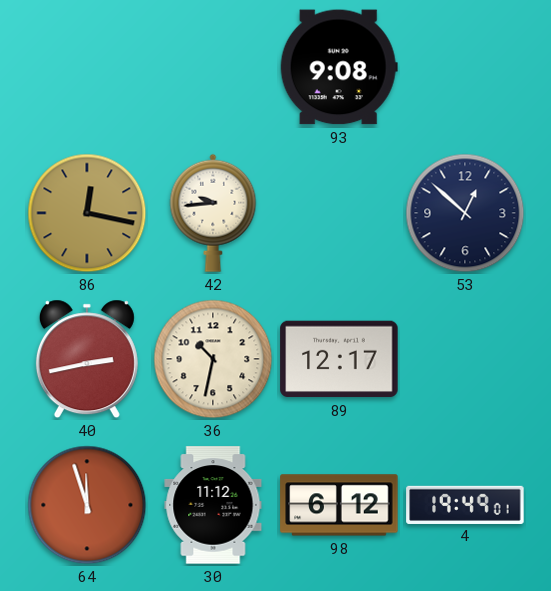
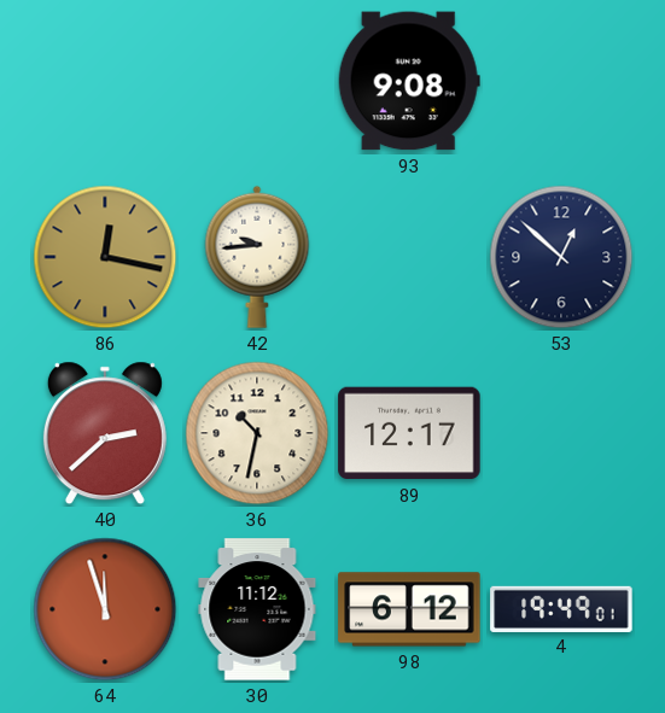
40: 2:43 -> 2:38 (105, 433)
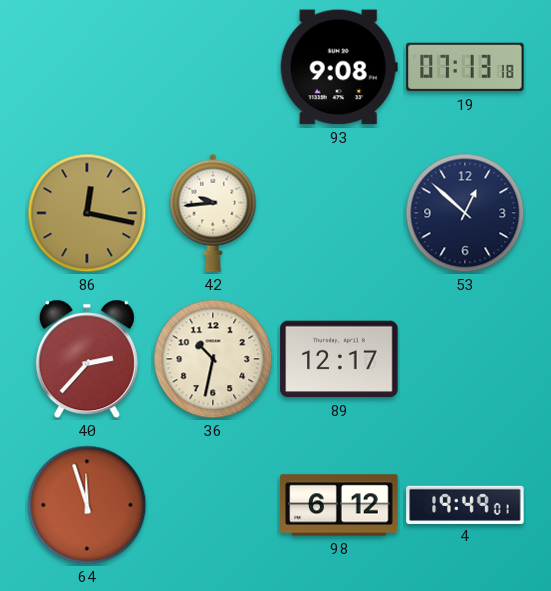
19: none -> 07:13 (465, 67)
40: 2:38 -> 2:37 (87, 359)
30: 11:12 -> none (257, 609)
